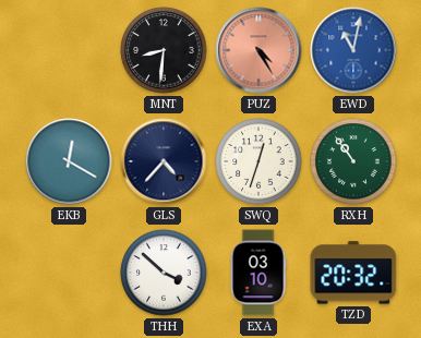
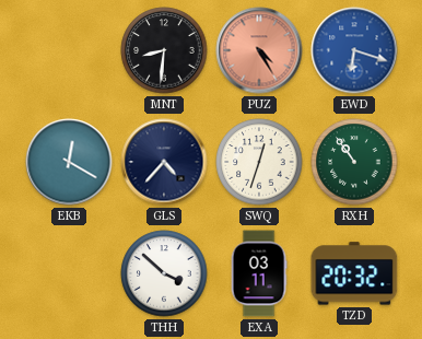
EWD: 11:02 -> 6:18 (354, 50)
EXA: 03:10 -> 03:11 (259, 273)
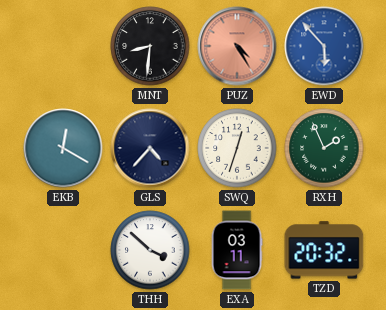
EWD: 6:18 -> 5:53 (324, 46)
RXH: 10:54 -> 1:56 (324, 148)
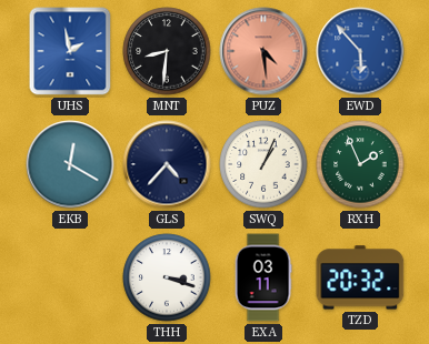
UHS: none -> 1:58 (70, 51)
PUZ: 4:25 -> 4:29 (263, 51)
SWQ: 12:33 -> 1:04 (263, 164)
THH: 3:52 -> 3:18 (167, 277)
